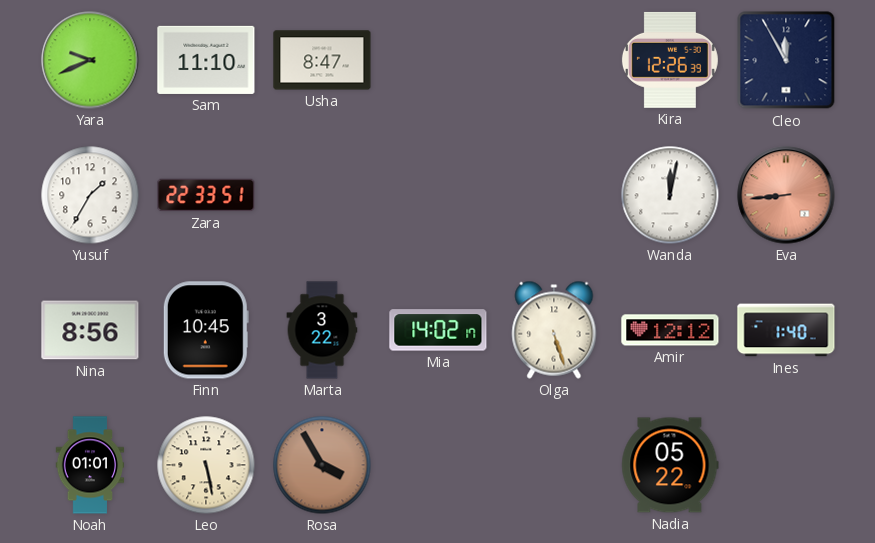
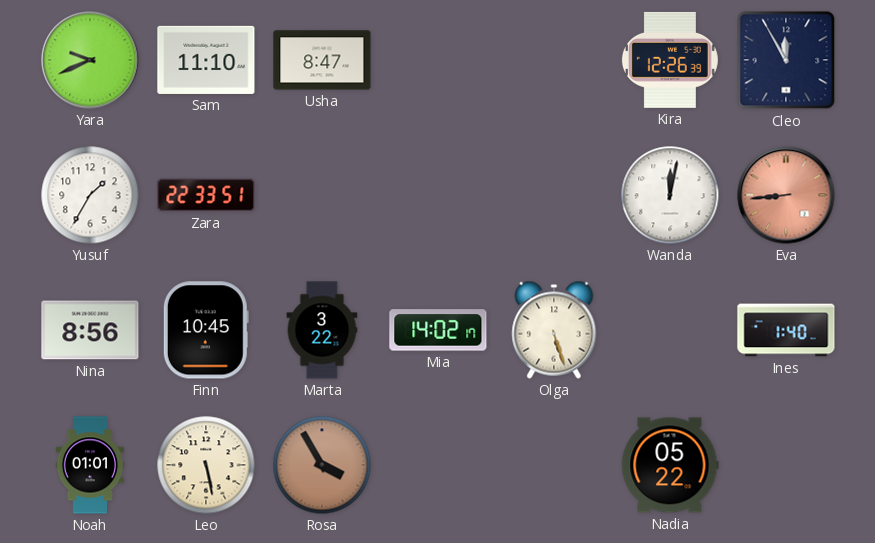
Amir: 12:12 -> none (670, 330)
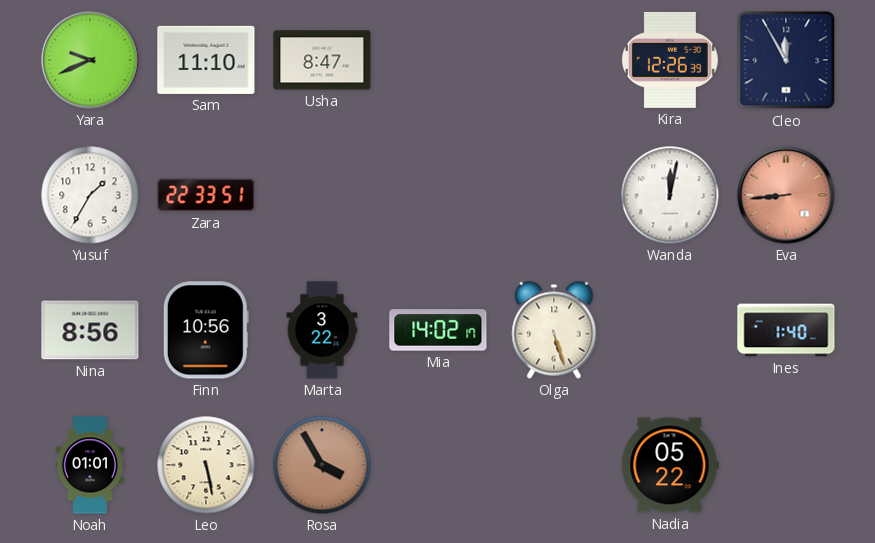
Finn: 10:45 -> 10:56 (206, 330)
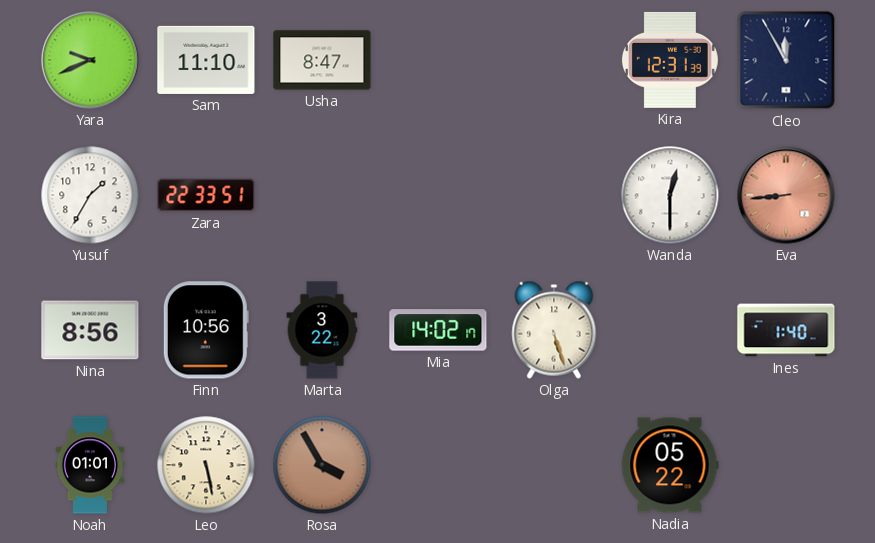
Kira: 12:26 -> 12:31 (670, 60)
Wanda: 12:02 -> 12:30 (670, 195)
